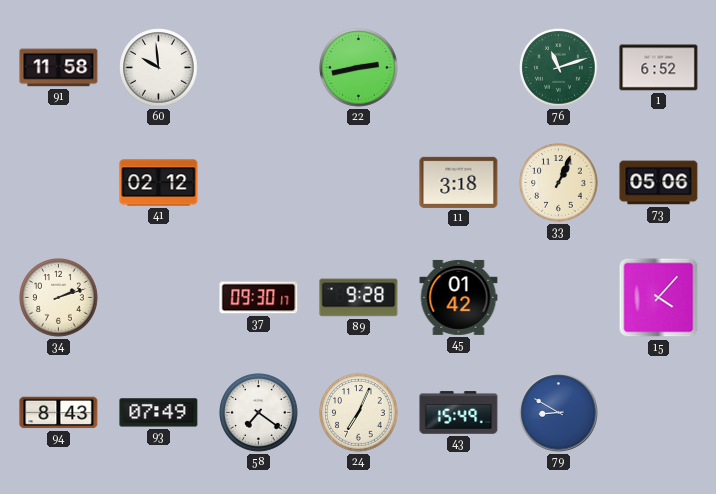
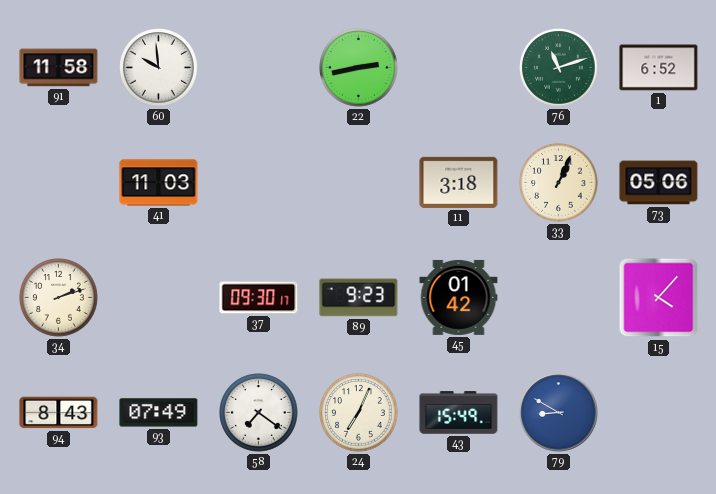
41: 02:12 -> 11:03 (159, 183)
89: 9:28 -> 9:23 (359, 298)
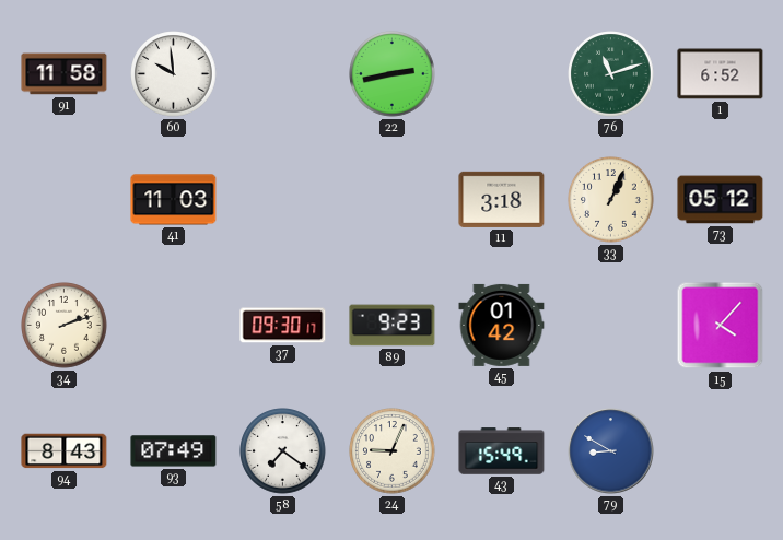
73: 05:06 -> 05:12 (721, 200)
24: 7:04 -> 9:04 (393, 451)
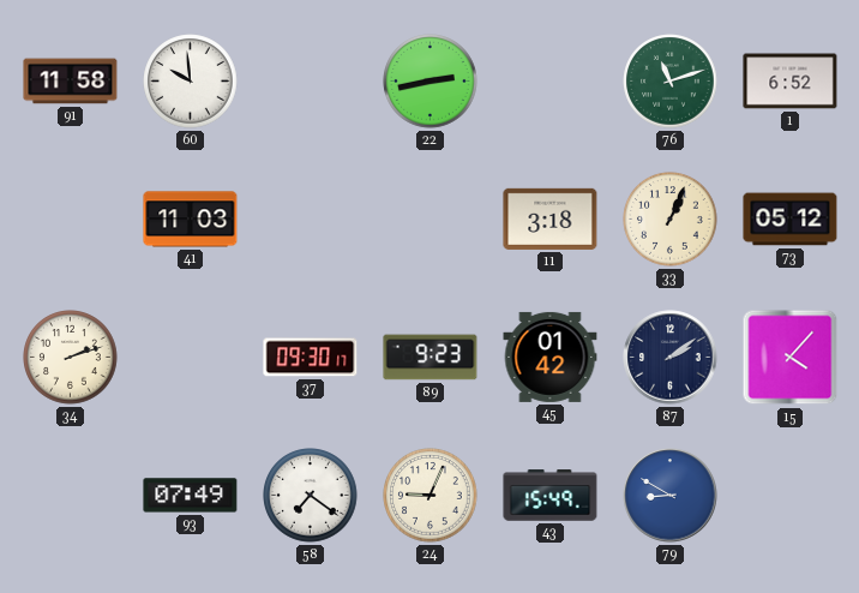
87: none -> 2:09 (671, 358)
94: 8:43 -> none (65, 451)
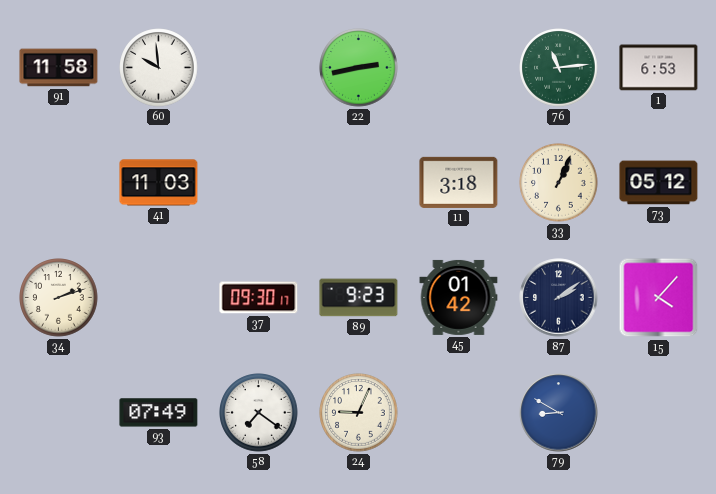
76: 11:12 -> 11:14 (559, 68)
1: 6:52 -> 6:53 (659, 68)
43: 15:49 -> none (551, 496)
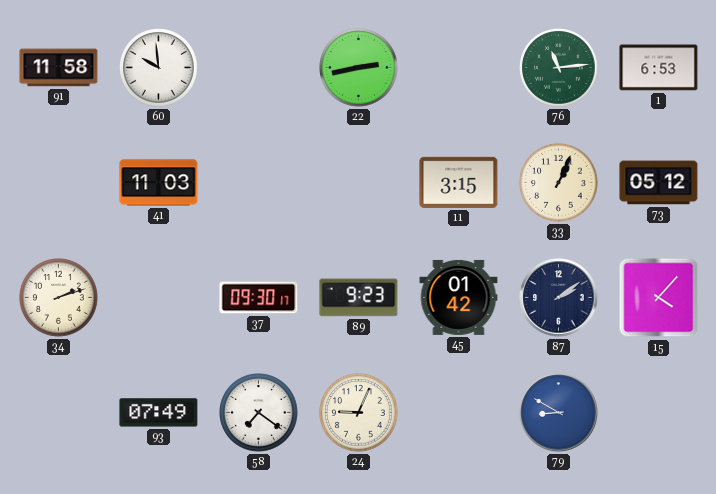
11: 3:18 -> 3:15 (459, 182)
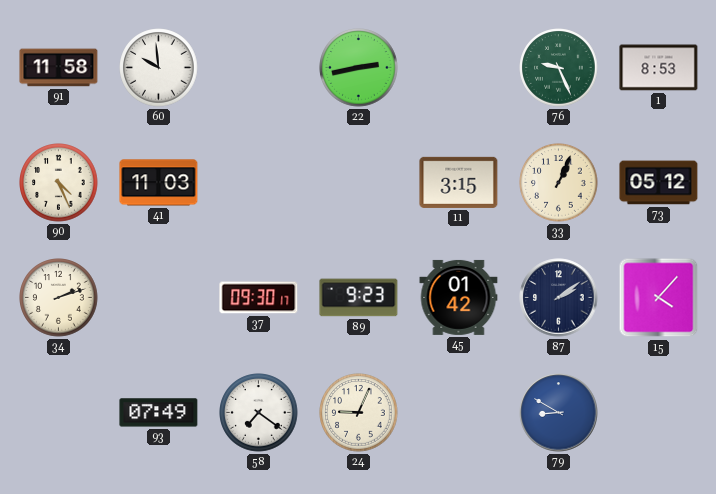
76: 11:14 -> 9:26 (559, 68)
1: 6:53 -> 8:53 (659, 68)
90: none -> 4:26 (59, 183)
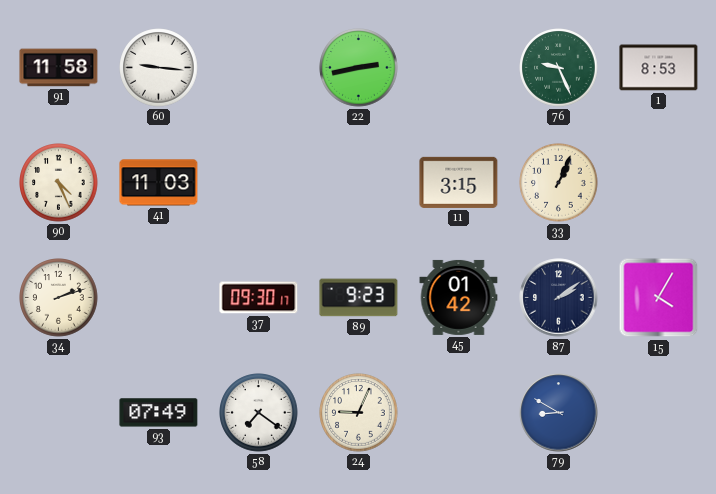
60: 9:59 -> 9:16 (159, 68)
73: 05:12 -> none (659, 183)
15: 4:07 -> 4:05 (659, 298)
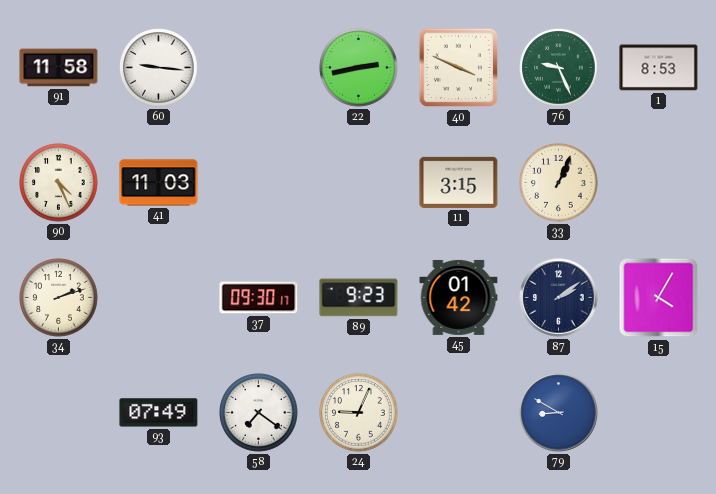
40: none -> 3:49 (459, 68)
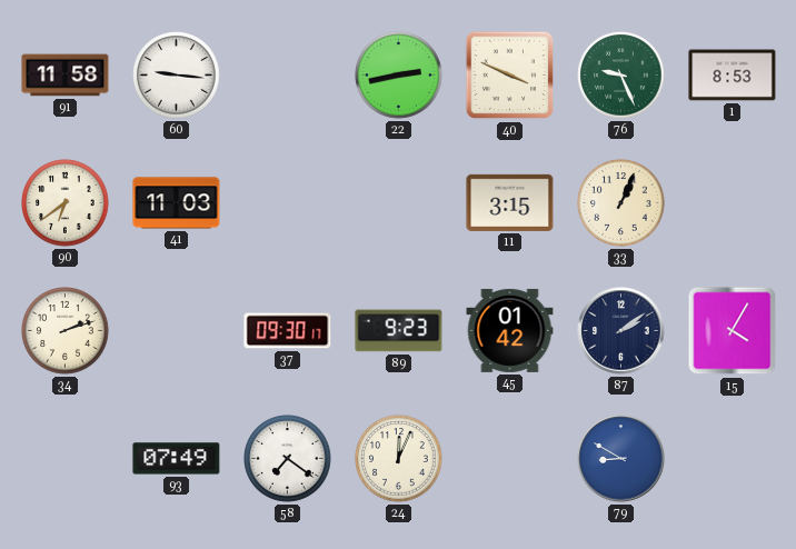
90: 4:26 -> 6:39 (66, 203)
24: 9:04 -> 12:04 (399, 459)
